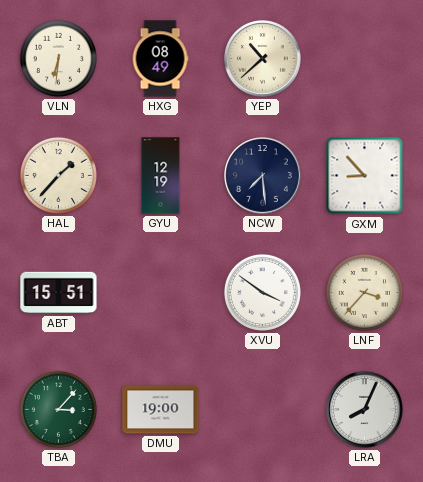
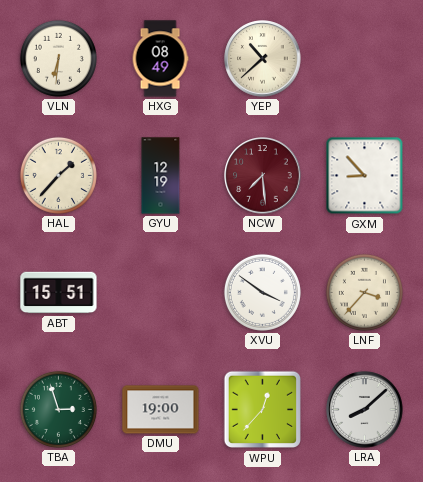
NCW dial: navy -> burgundy (263, 176)
TBA: 3:07 -> 2:57 (58, 409)
WPU: none -> 12:37 (263, 410)
LRA: 8:04 -> 8:08 (365, 410)
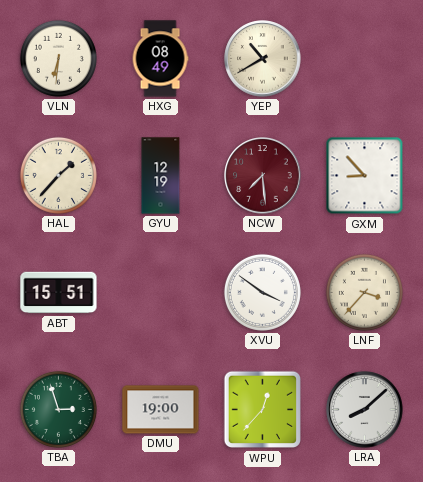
YEP: 10:38 -> 10:40 (263, 59)
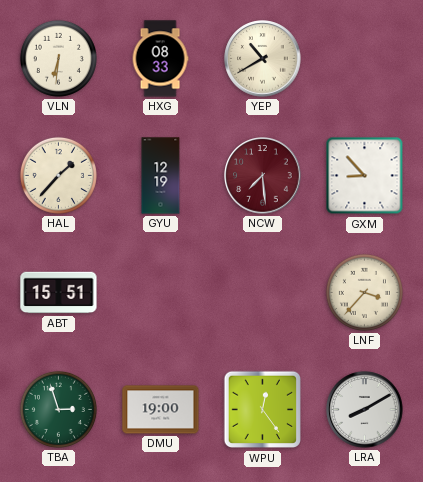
HXG: 08:49 -> 08:33 (160, 59)
XVU: 3:51 -> none (262, 292)
WPU: 12:37 -> 12:24 (263, 410)
LRA: 8:08 -> 8:10 (365, 410)
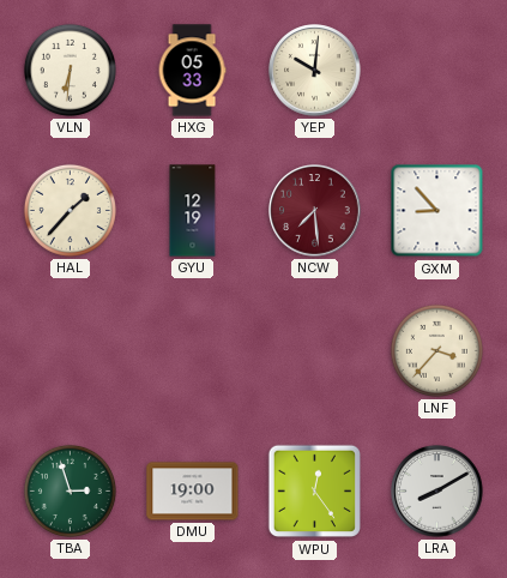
HXG: 08:33 -> 05:33 (192, 71)
YEP: 10:40 -> 10:01 (315, 71)
ABT: 15:51 -> none (59, 293)
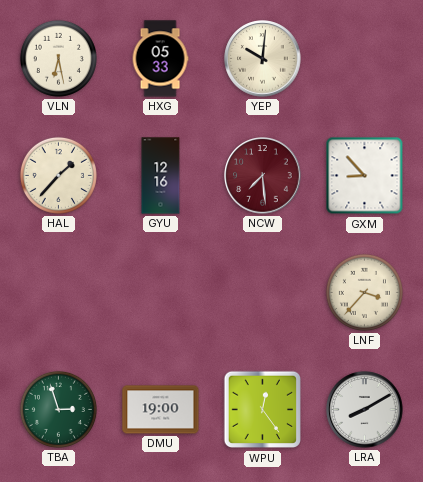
VLN: 6:31 -> 6:28 (58, 58)
GYU: 12:19 -> 12:16 (161, 176)
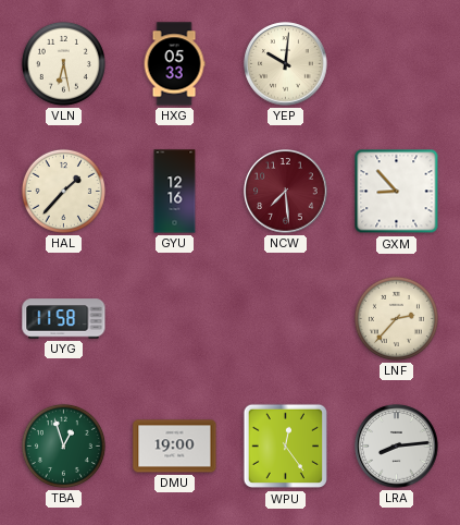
UYG: none -> 11:58 (64, 319)
LNF: 3:37 -> 2:37 (396, 318)
TBA: 2:57 -> 12:57 (63, 445)
LRA: 8:10 -> 8:14 (397, 447)
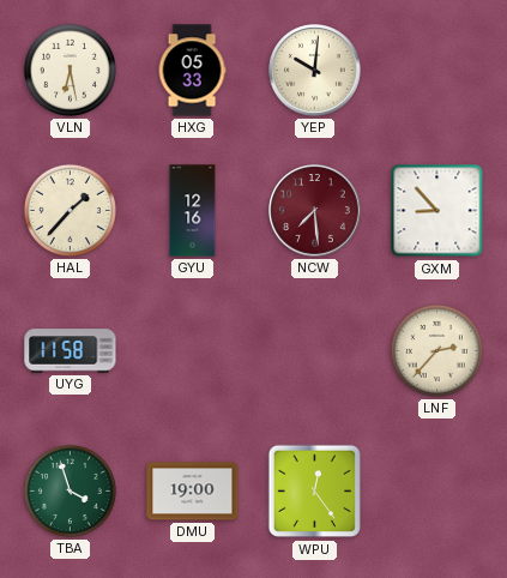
TBA: 12:57 -> 3:57 (70, 490)
LRA: 8:14 -> none (397, 447)
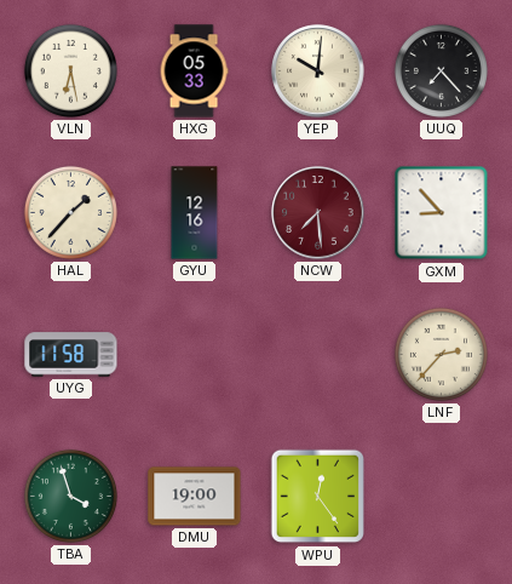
UUQ: none -> 7:23 (441, 70)
